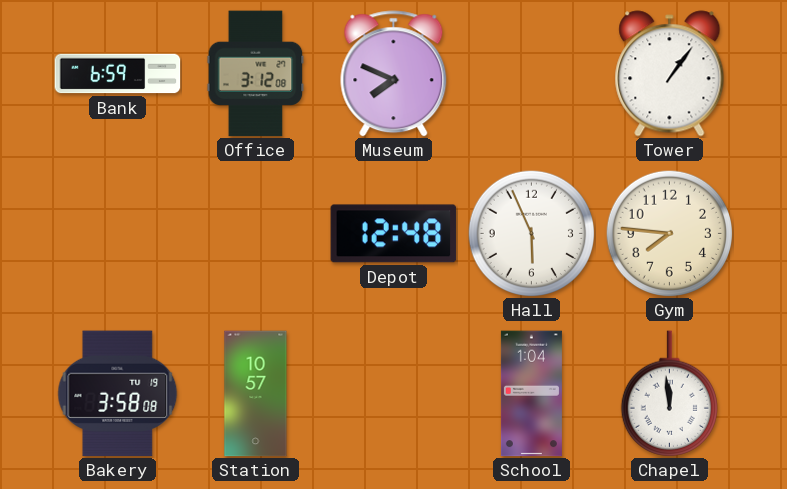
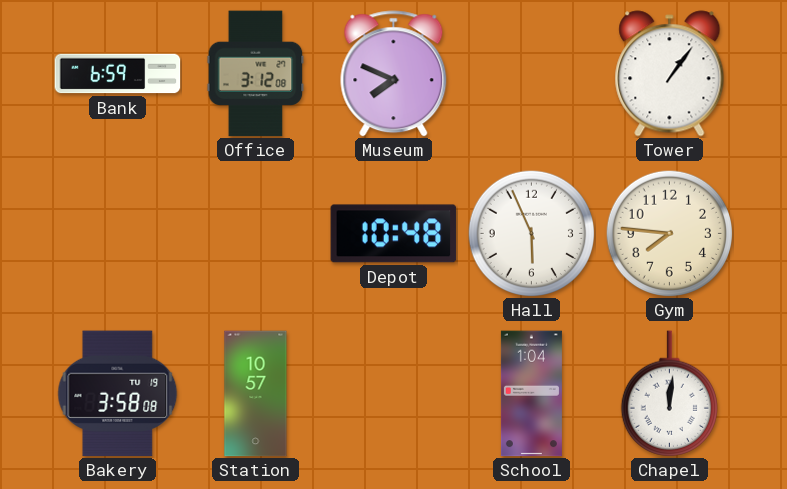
Depot: 12:48 -> 10:48 (394, 234)
Chapel: 11:59 -> 12:01 (669, 394)
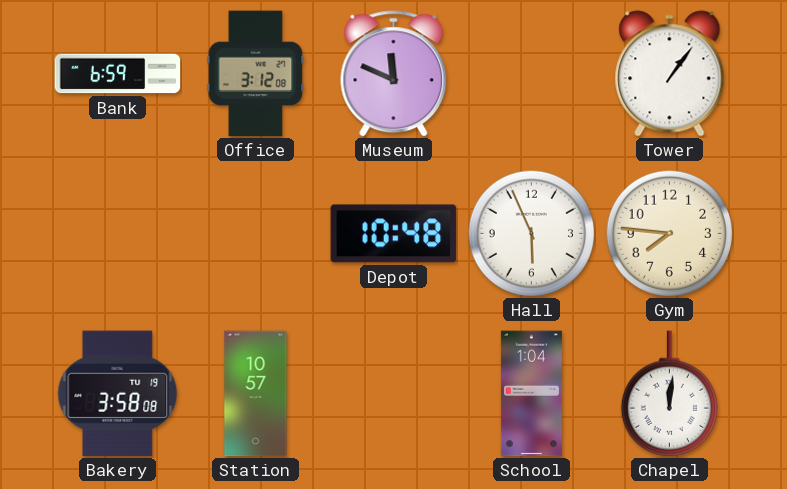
Museum: 7:49 -> 11:49 (394, 74)
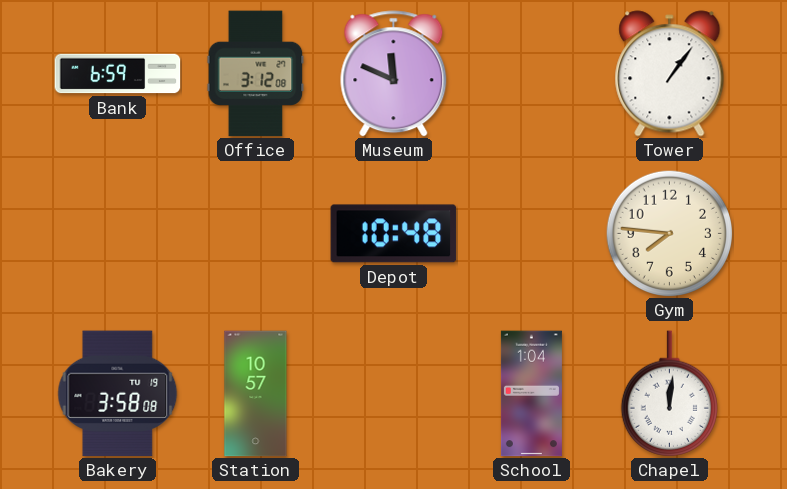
Hall: 5:56 -> none (531, 233)
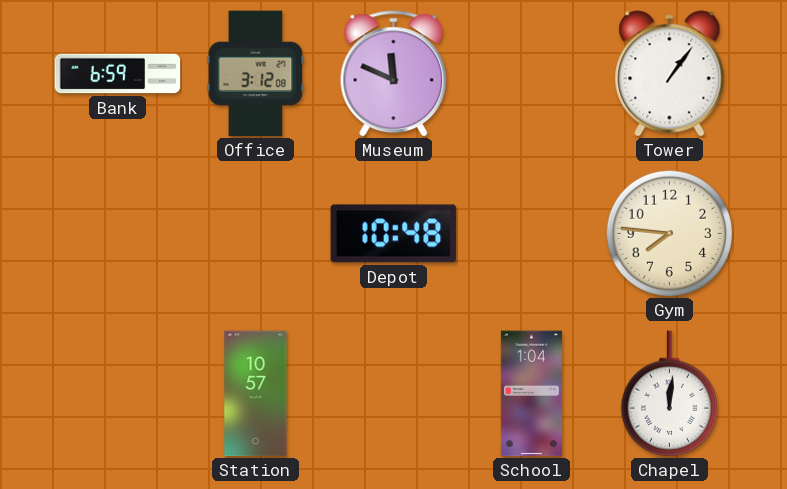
Bakery: 3:58 -> none (118, 394)
